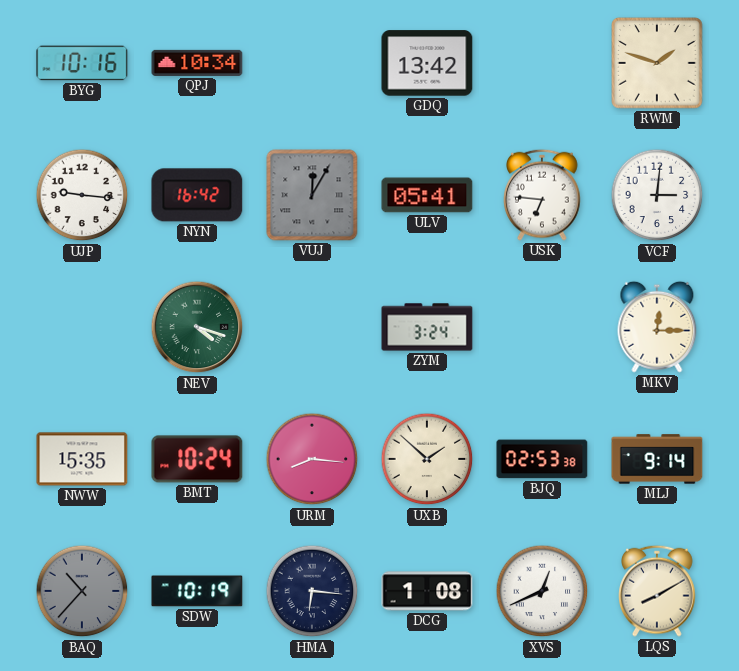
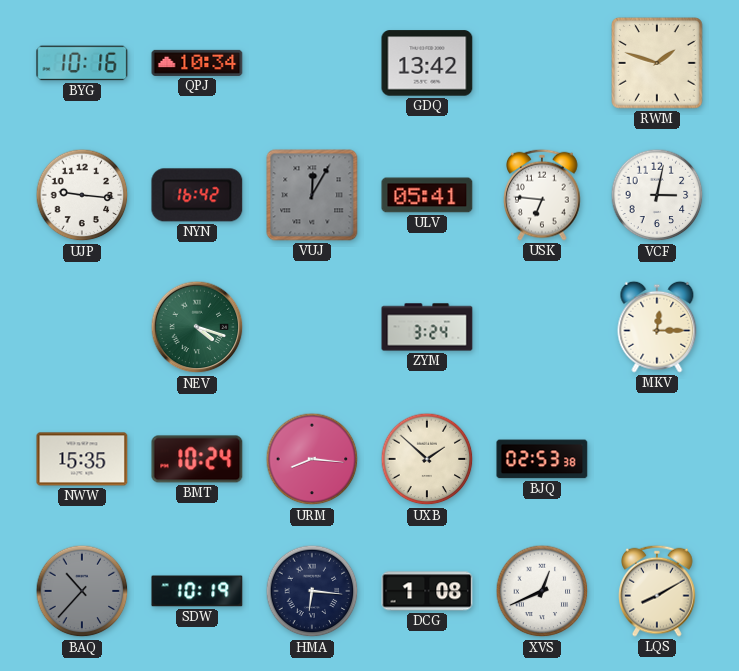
VCF: 3:01 -> 3:02 (657, 195)
MLJ: 9:14 -> none (657, 459)
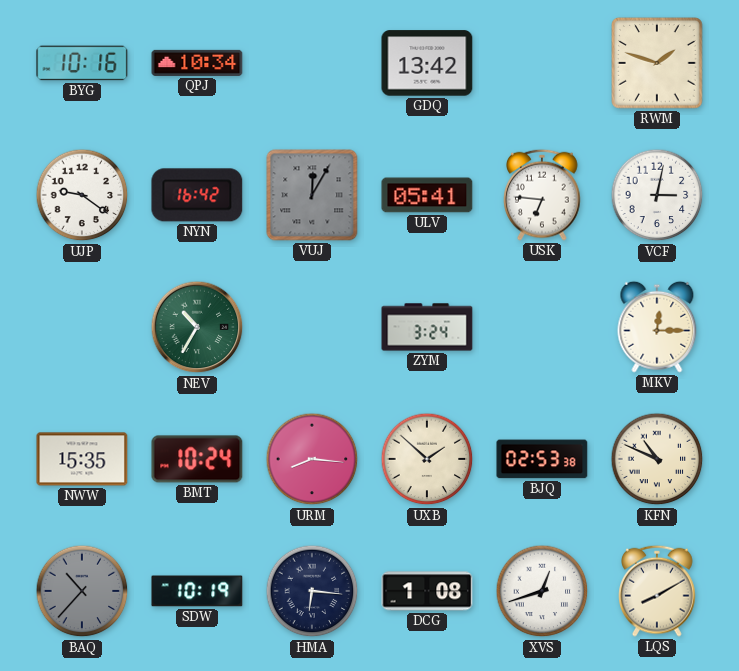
UJP: 9:16 -> 9:21 (82, 195)
NEV: 4:18 -> 10:35 (197, 327)
KFN: none -> 10:49 (657, 459)
XVS: 12:41 -> 12:42 (542, 591)
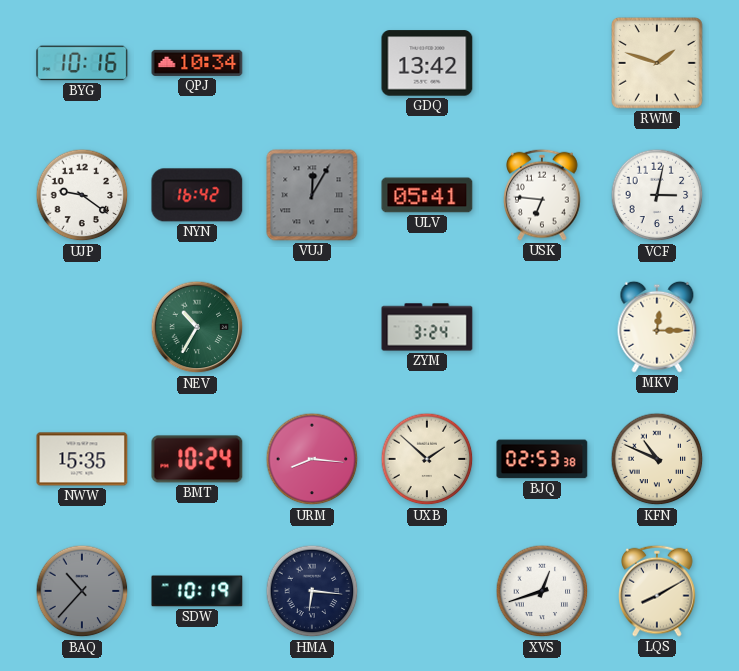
DCG: 1:08 -> none (427, 591)
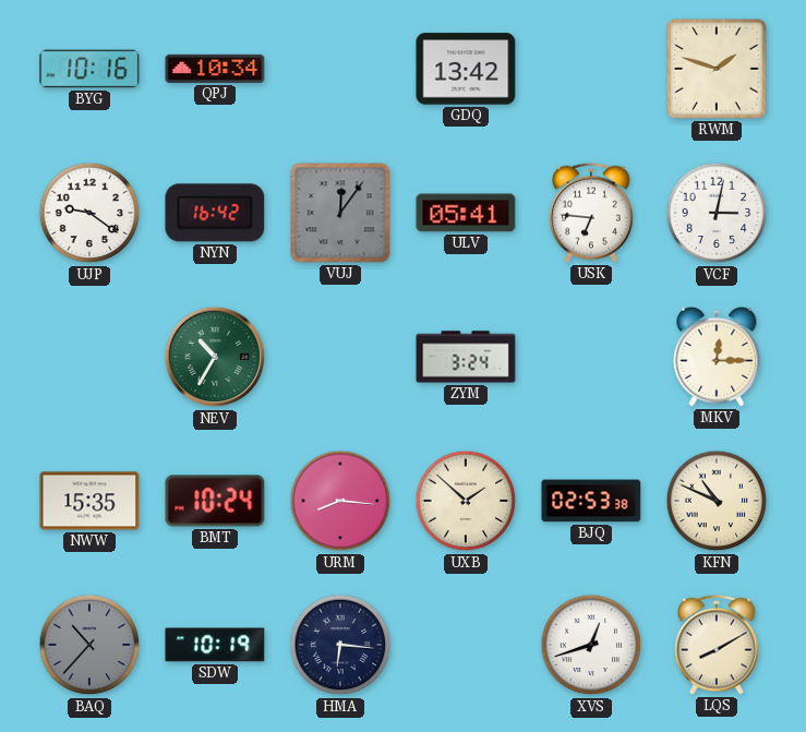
VUJ: 12:05 -> 12:06 (340, 213)
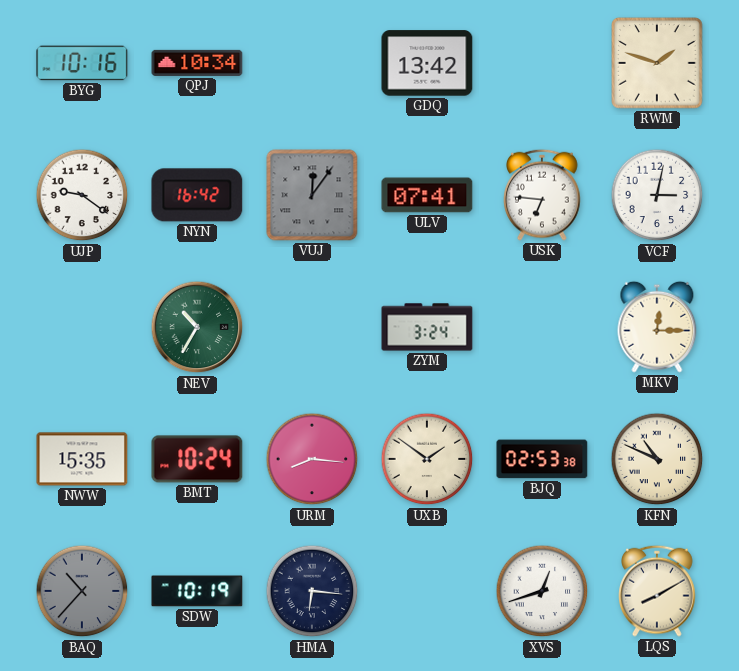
ULV: 05:41 -> 07:41 (427, 195)
UXB: 1:52 -> 1:51 (427, 459)
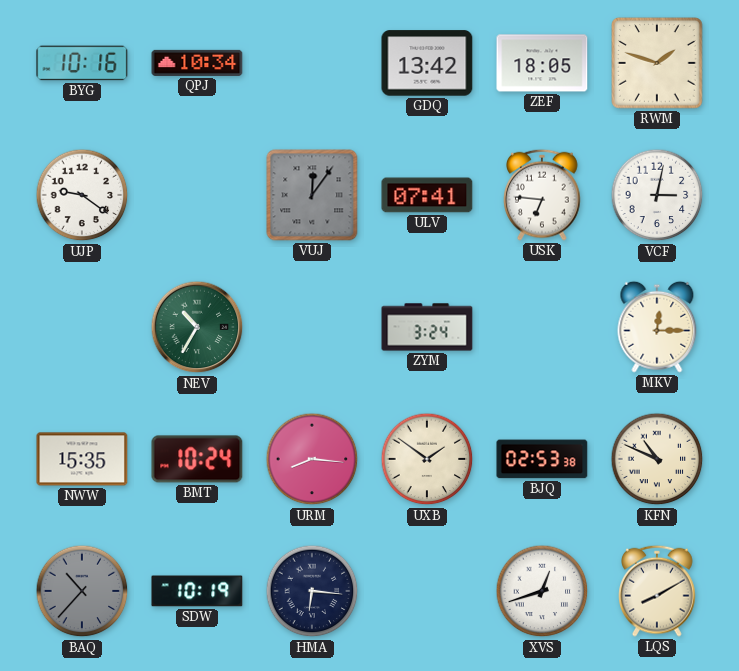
ZEF: none -> 18:05 (542, 63)
NYN: 16:42 -> none (197, 195)
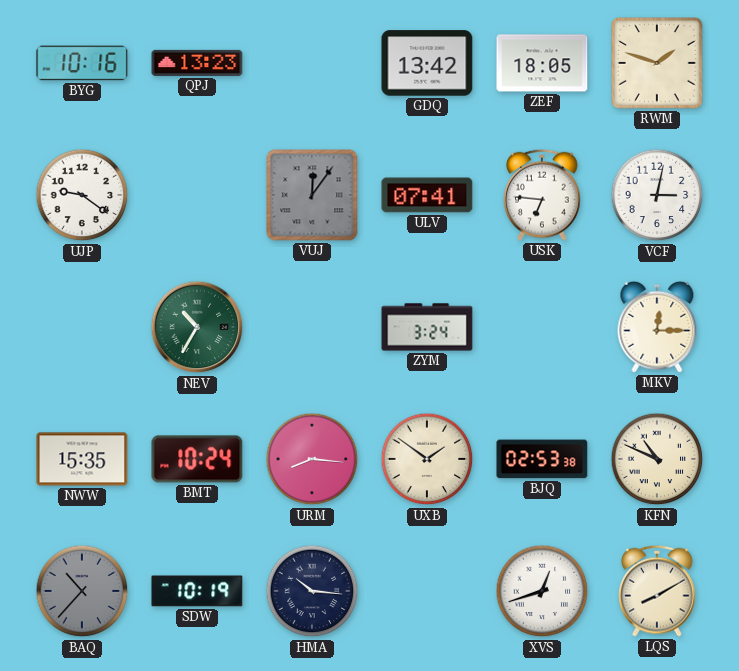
QPJ: 10:34 -> 13:23 (197, 63)
HMA: 6:16 -> 10:16 (312, 591)
